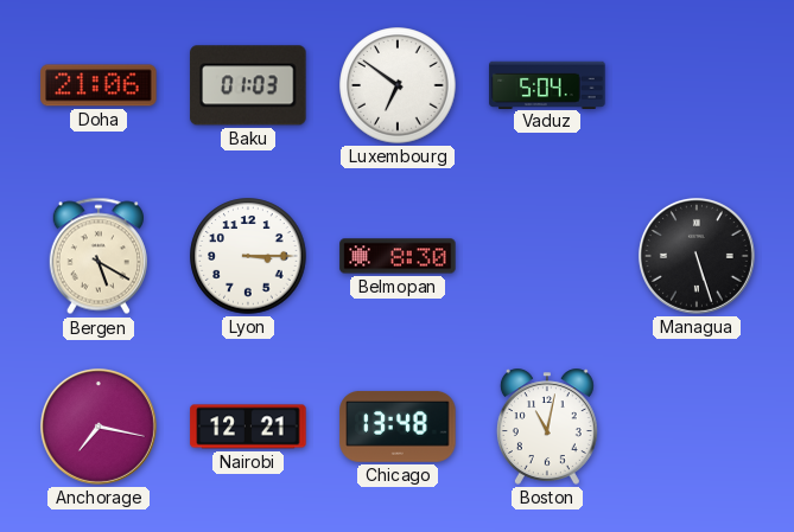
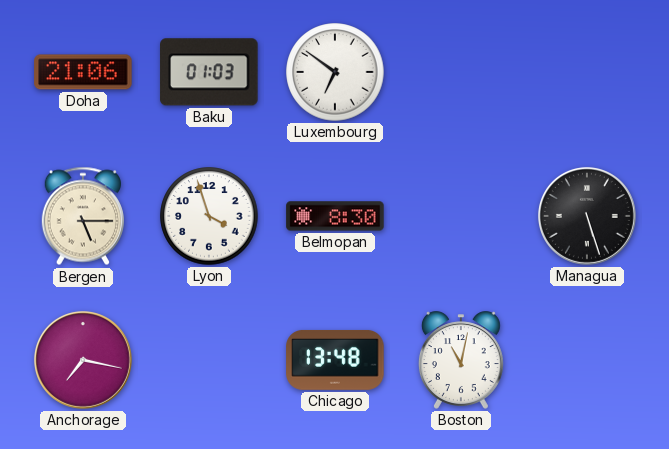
Vaduz: 5:04 -> none (547, 84)
Bergen: 5:20 -> 5:15 (83, 216)
Lyon: 3:15 -> 3:57 (209, 216)
Nairobi: 12:21 -> none (248, 427)
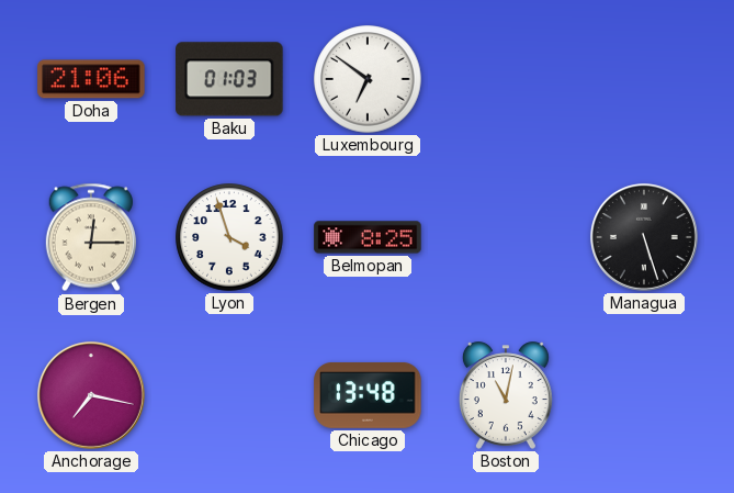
Bergen: 5:15 -> 12:15 (91, 237)
Belmopan: 8:30 -> 8:25 (368, 237)
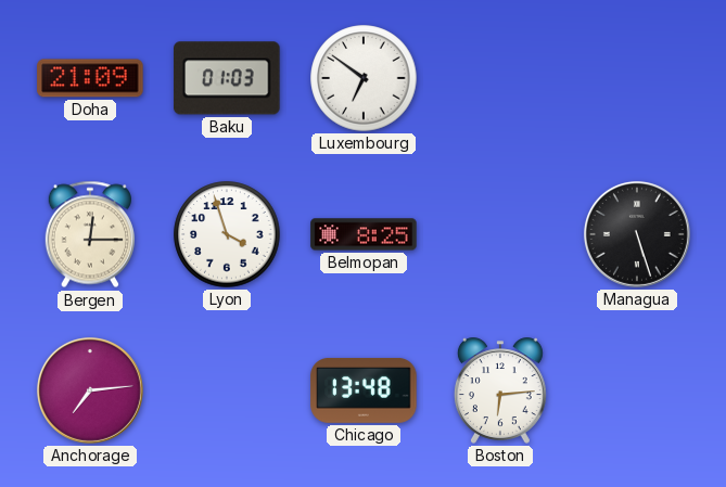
Doha: 21:06 -> 21:09 (90, 78)
Anchorage: 7:17 -> 7:14 (90, 390)
Boston: 11:02 -> 6:14 (500, 390)
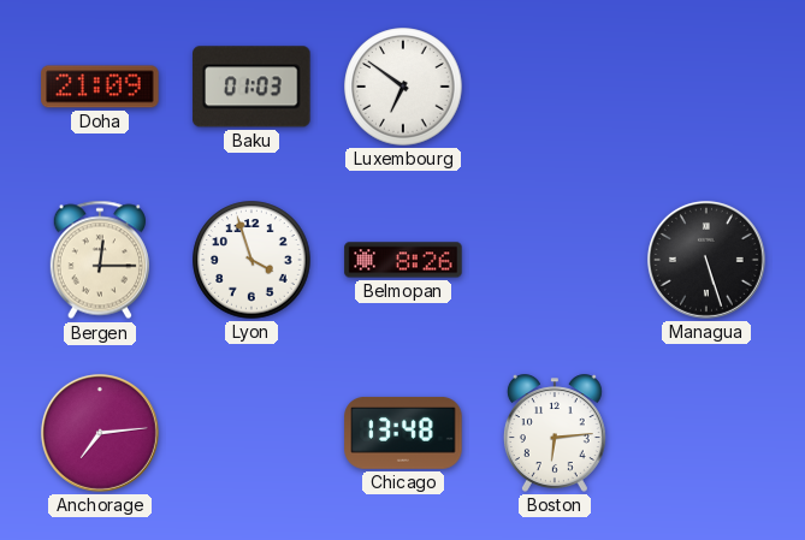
Belmopan: 8:25 -> 8:26 (403, 260)
